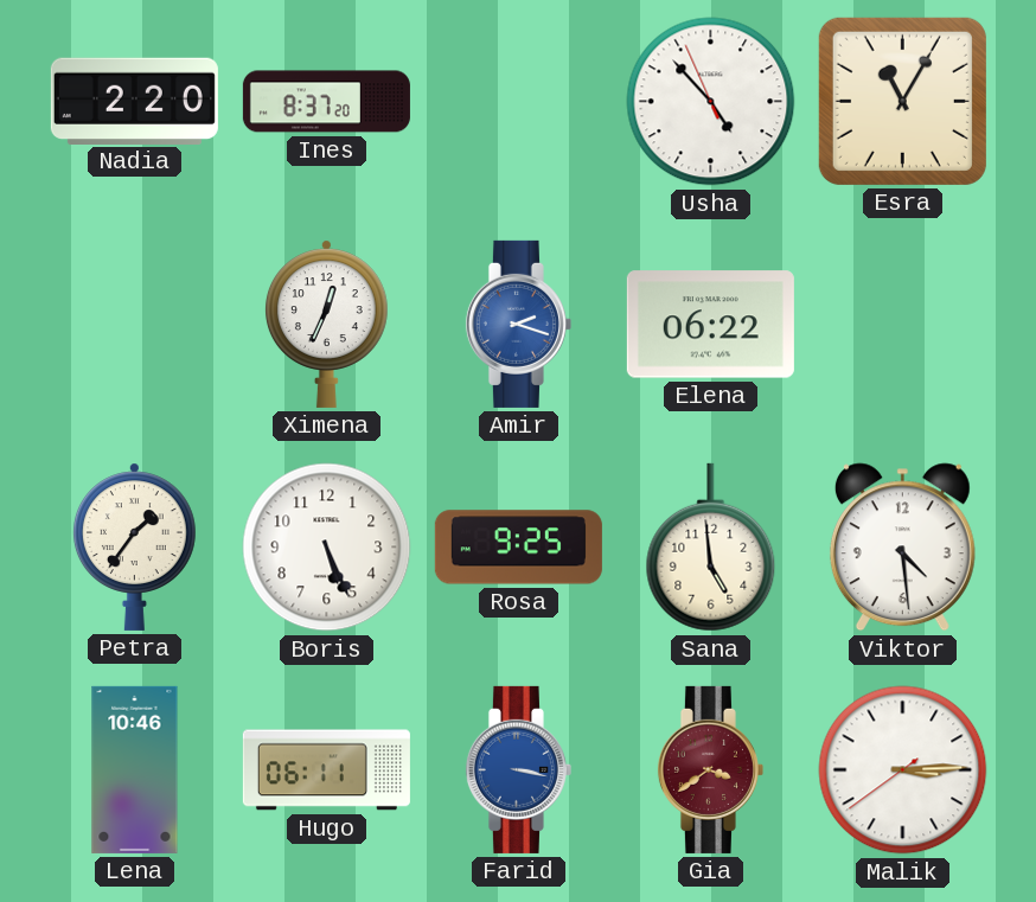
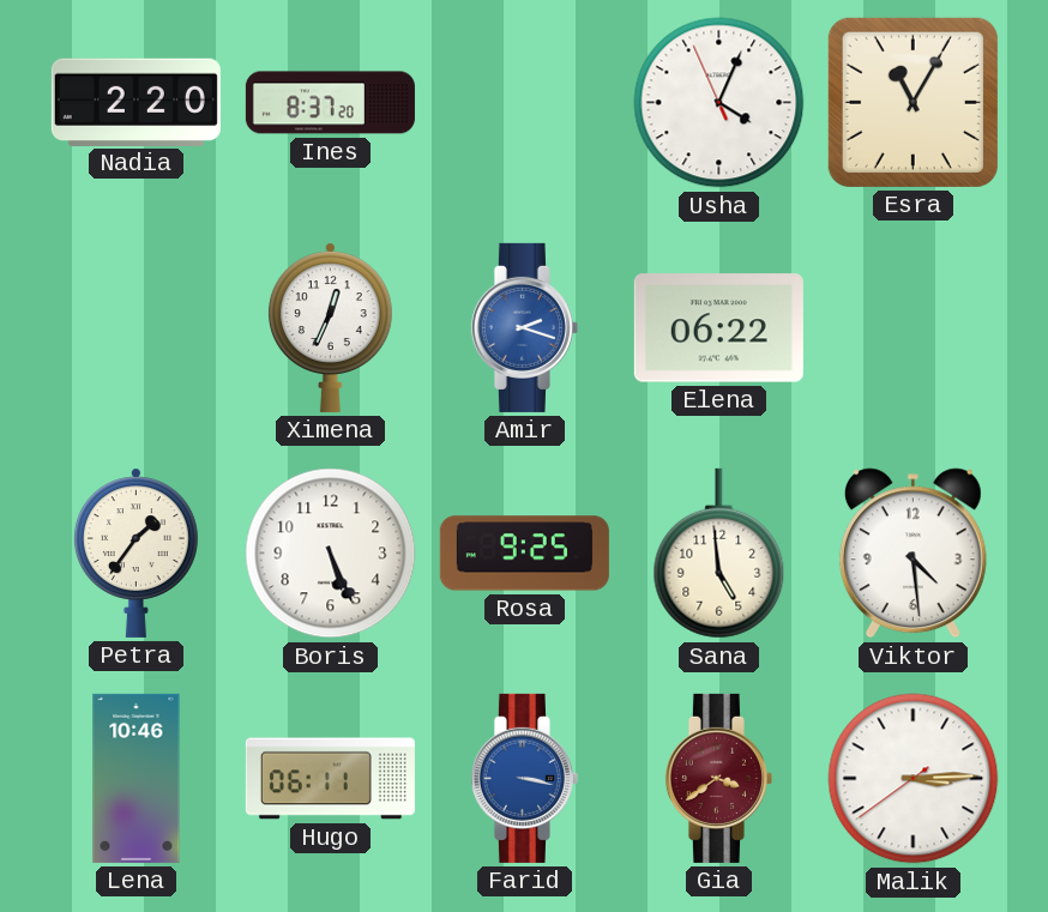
Usha: 4:52 -> 4:03 (719, 103)
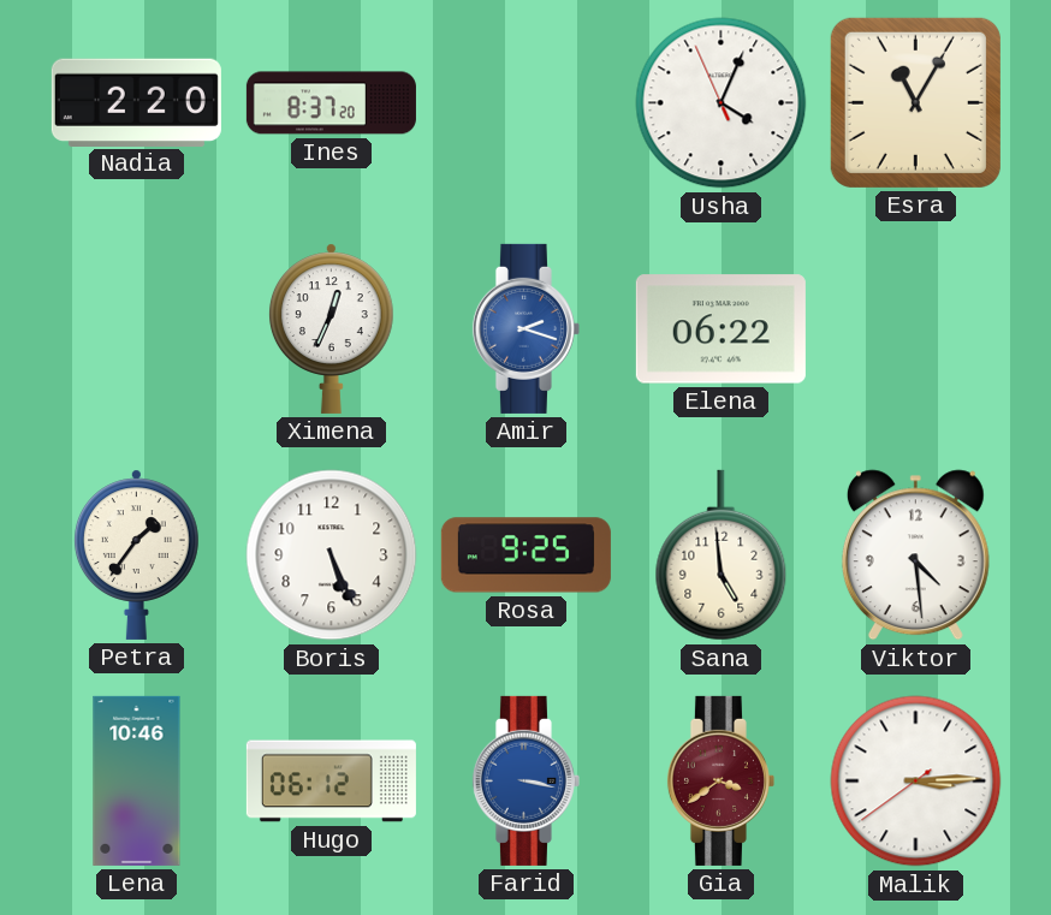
Hugo: 06:11 -> 06:12 (331, 782)
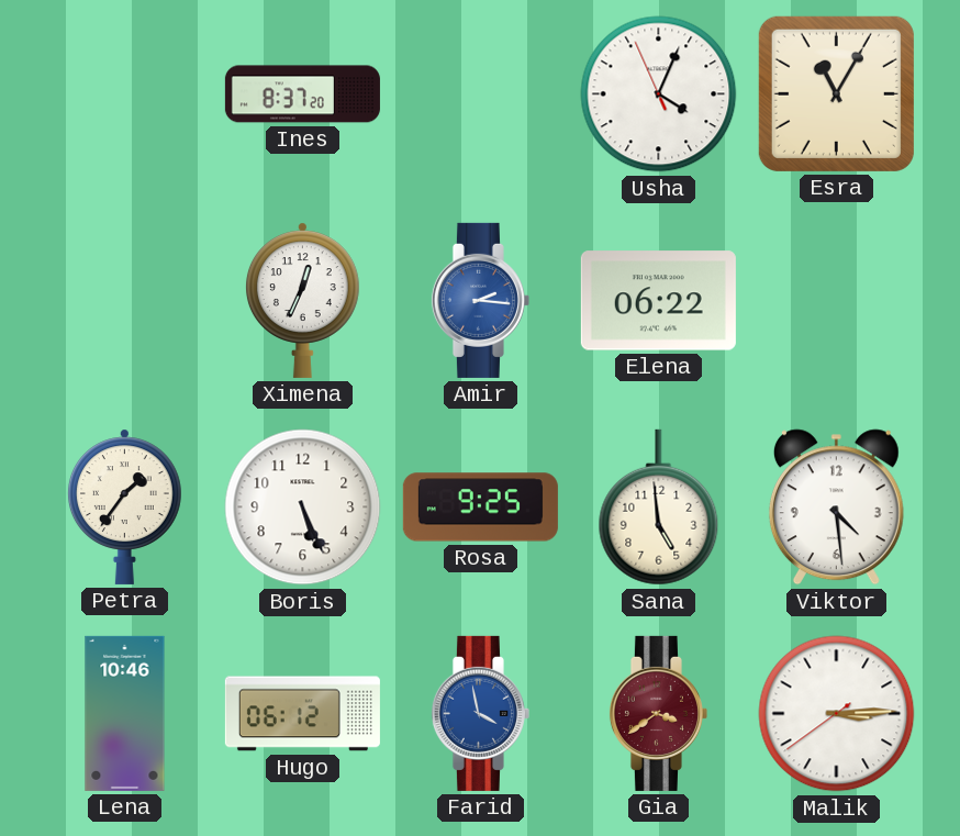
Nadia: 2:20 -> none (136, 102)
Amir: 2:18 -> 2:16 (480, 300)
Farid: 3:17 -> 3:58 (480, 713)
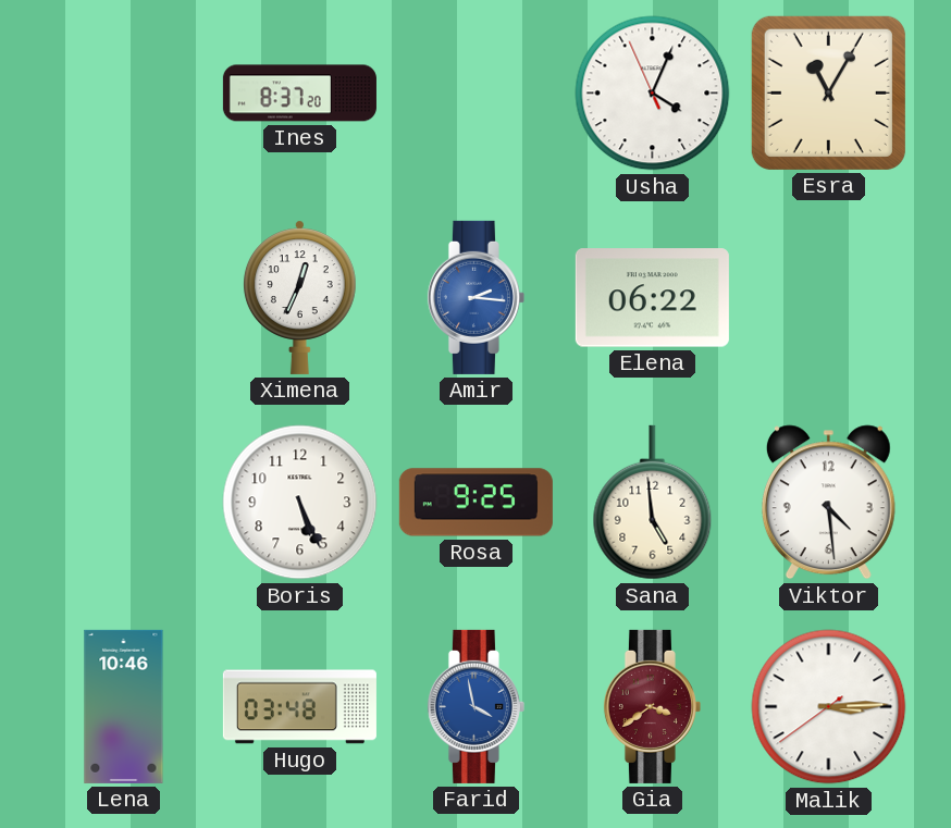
Petra: 1:36 -> none (124, 506)
Hugo: 06:12 -> 03:48 (299, 707)
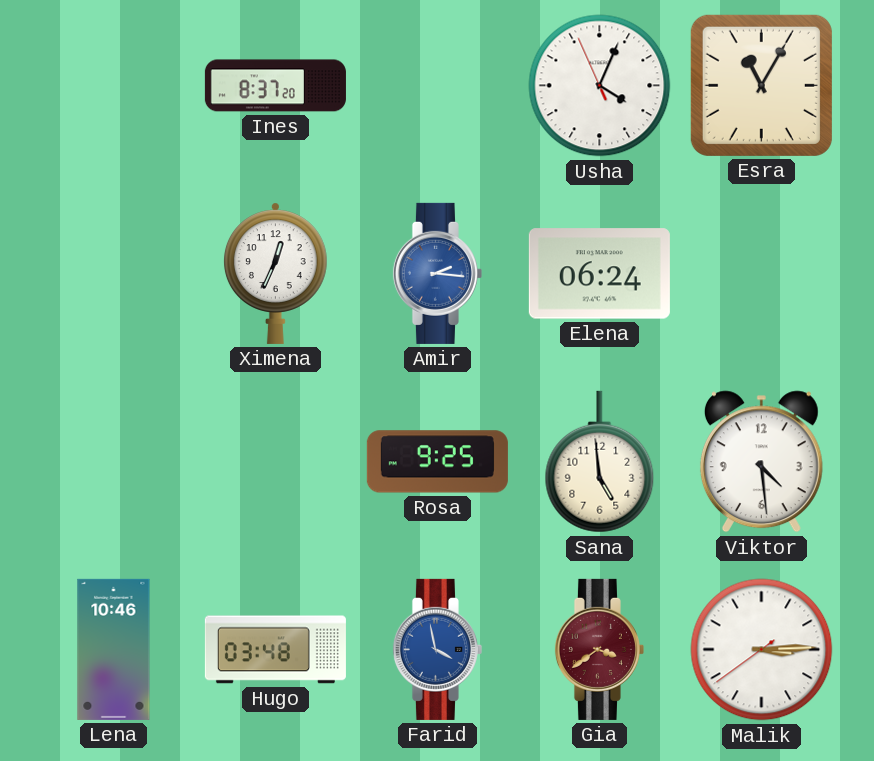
Elena: 06:22 -> 06:24 (599, 274)
Boris: 5:26 -> none (300, 503)
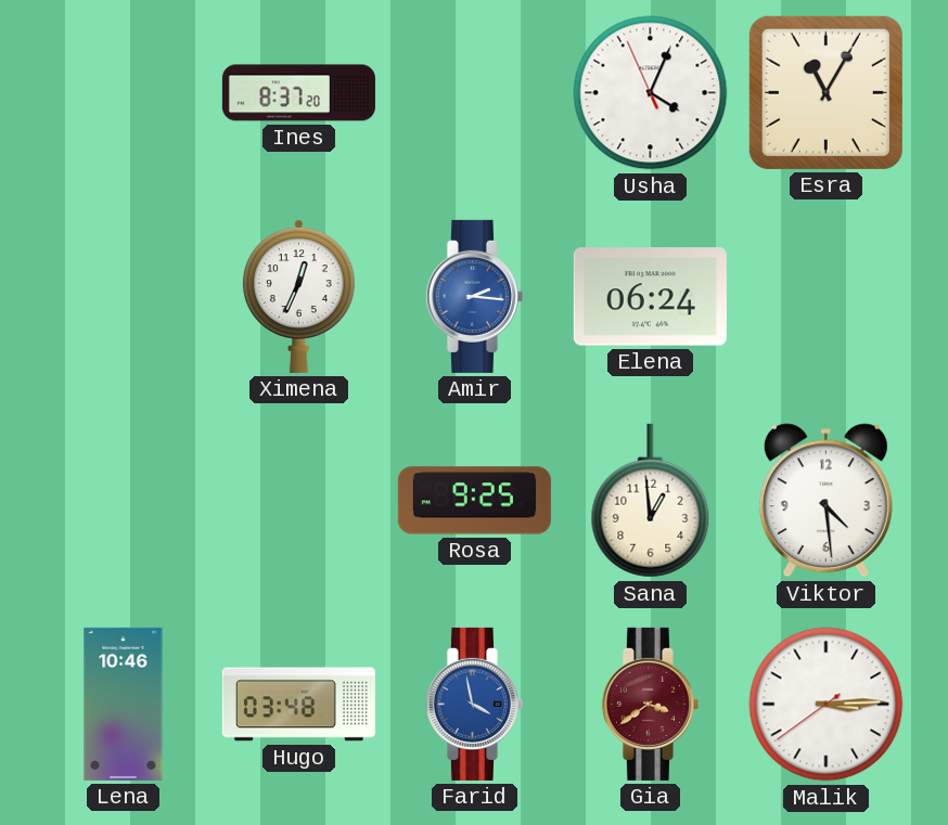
Sana: 4:59 -> 12:59 (651, 501)
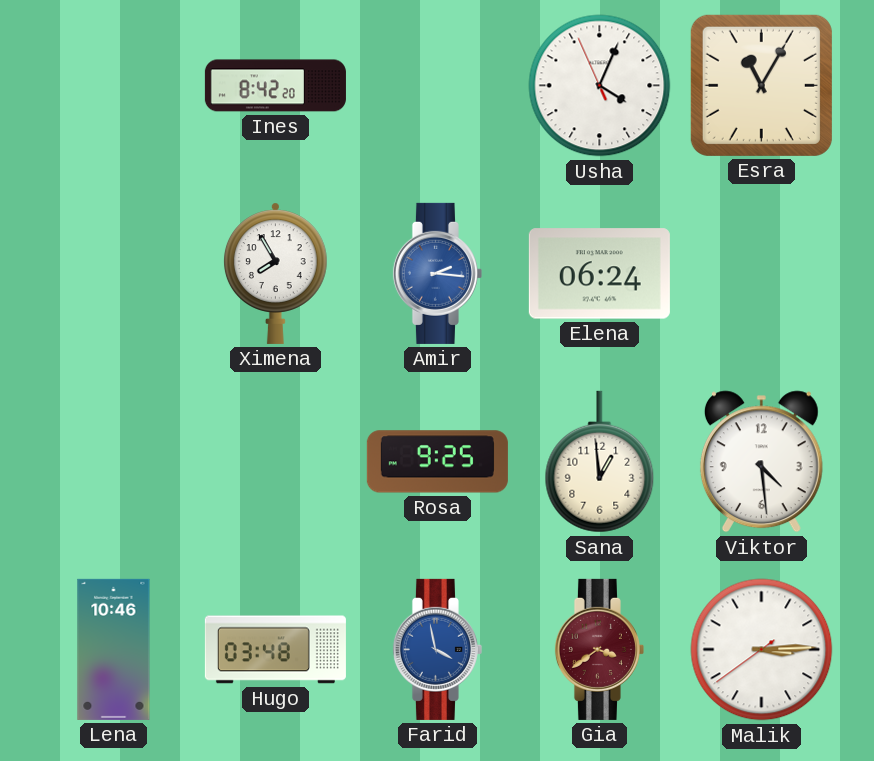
Ines: 8:37 -> 8:42 (275, 86)
Ximena: 12:34 -> 7:55 (275, 273)
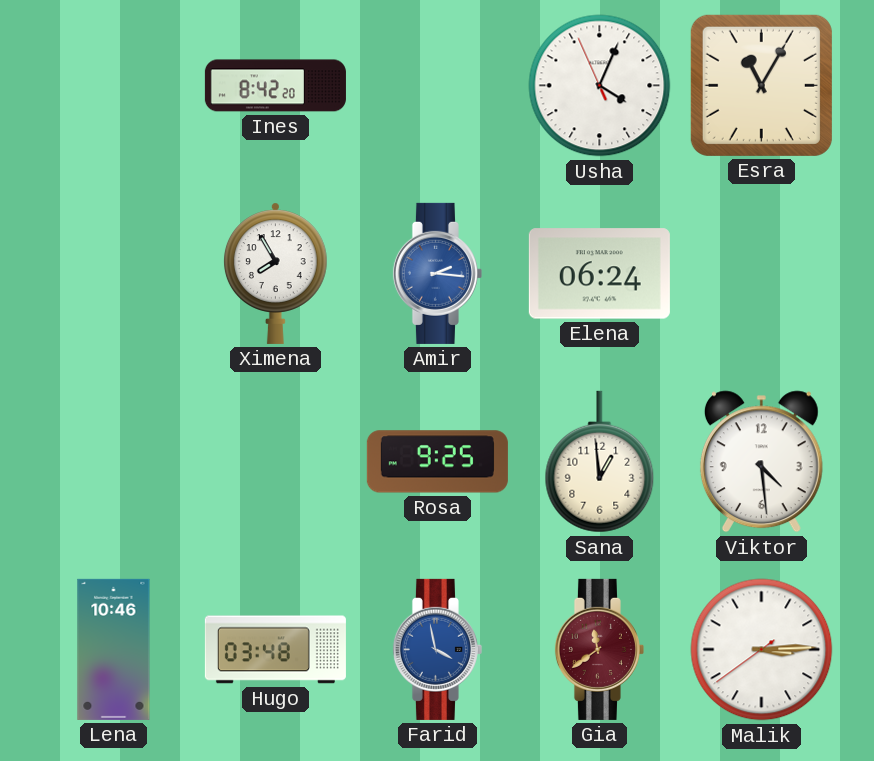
Gia: 3:39 -> 11:39 (599, 649)
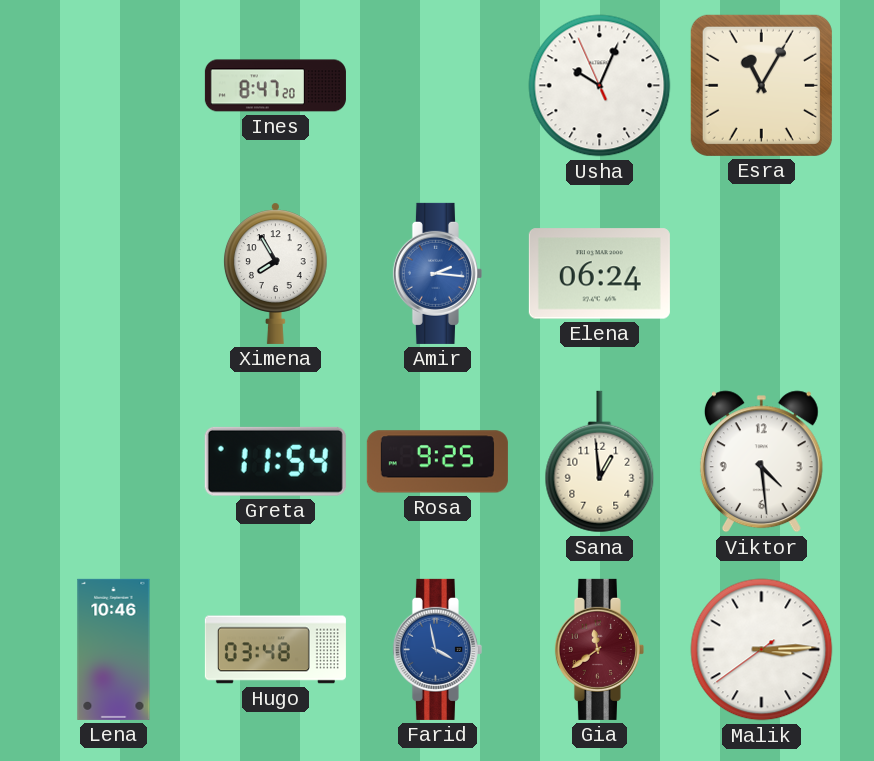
Ines: 8:42 -> 8:47 (275, 86)
Usha: 4:03 -> 10:03 (600, 86)
Greta: none -> 11:54 (275, 461)
